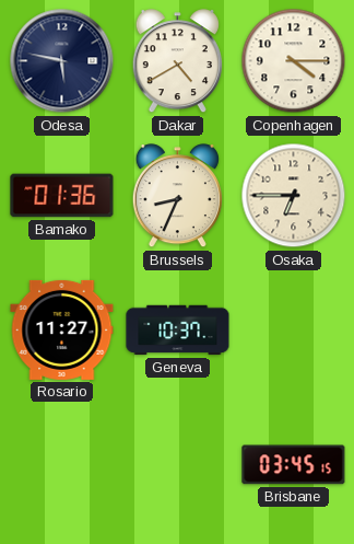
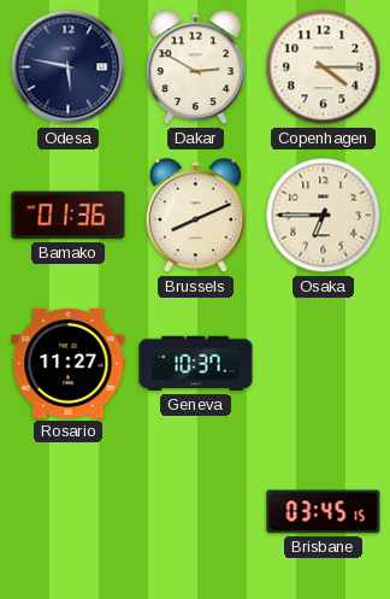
Dakar: 4:40 -> 2:50 (195, 67)
Brussels: 8:34 -> 8:11 (195, 216)
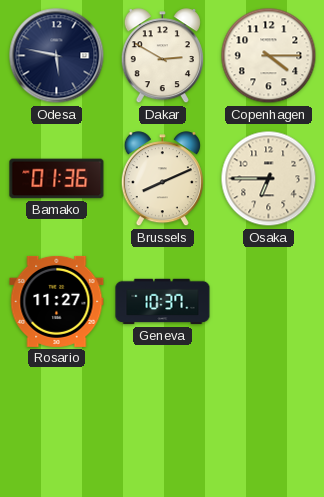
Brisbane: 03:45 -> none (324, 512)
